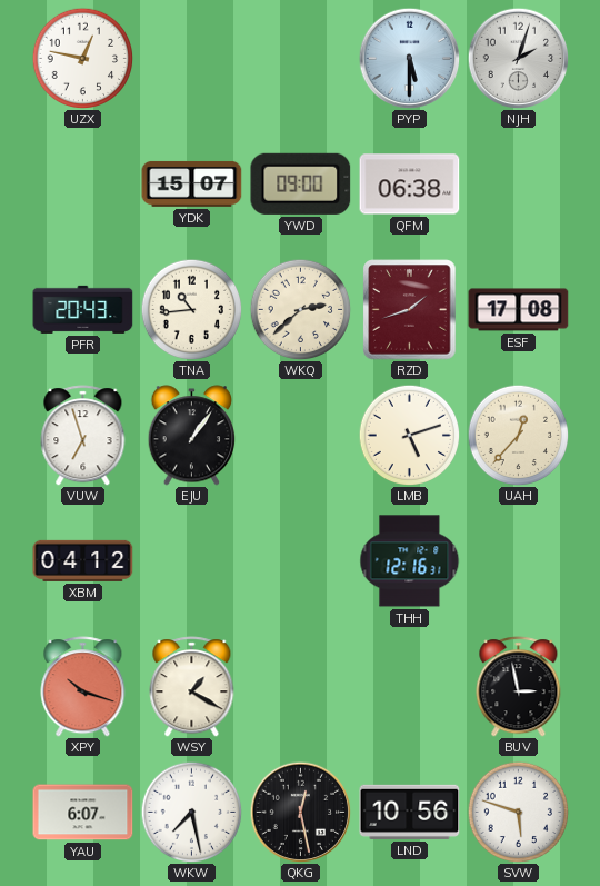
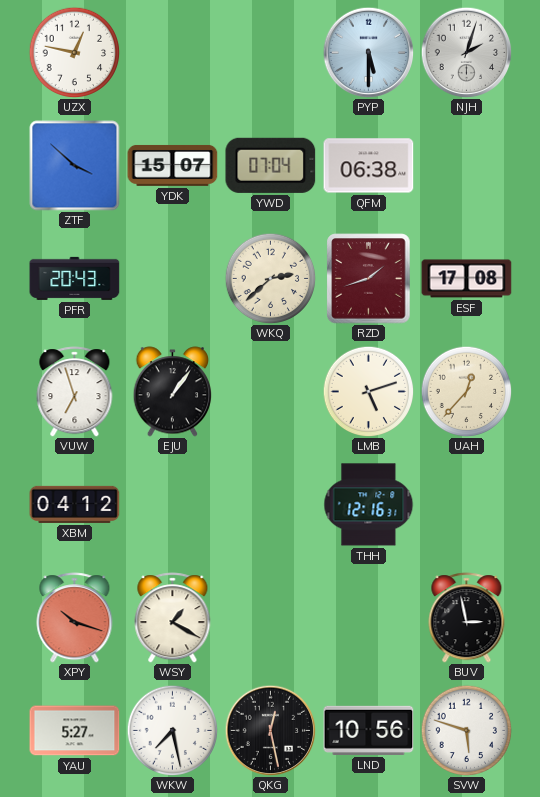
ZTF: none -> 3:52 (75, 166)
YWD: 09:00 -> 07:04 (271, 165)
TNA: 10:44 -> none (191, 309)
YAU: 6:07 -> 5:27 (75, 731)
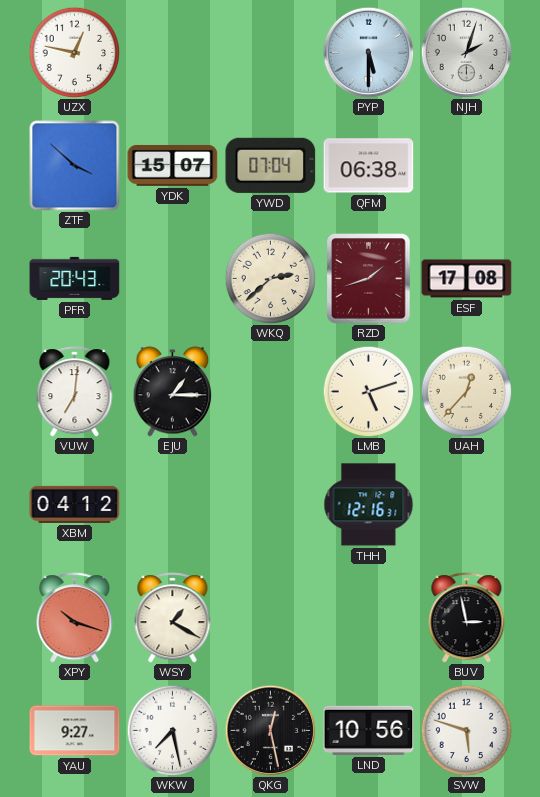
VUW: 6:57 -> 7:01 (75, 392)
EJU: 1:06 -> 1:15 (173, 392)
YAU: 5:27 -> 9:27 (75, 731)
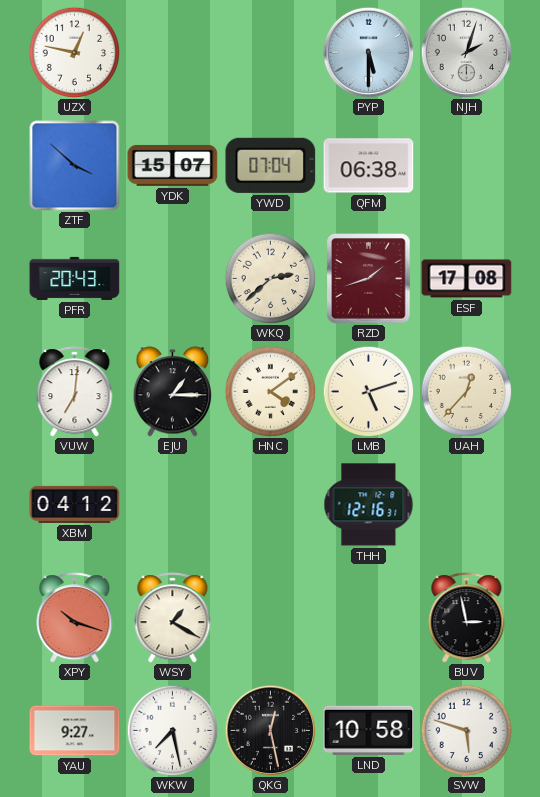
HNC: none -> 4:09 (270, 391)
LND: 10:56 -> 10:58 (369, 730)
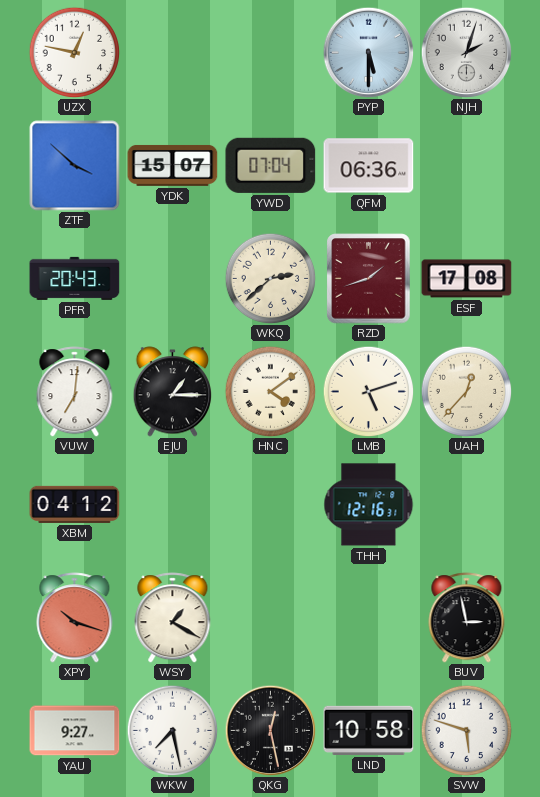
QFM: 06:38 -> 06:36 (369, 166)
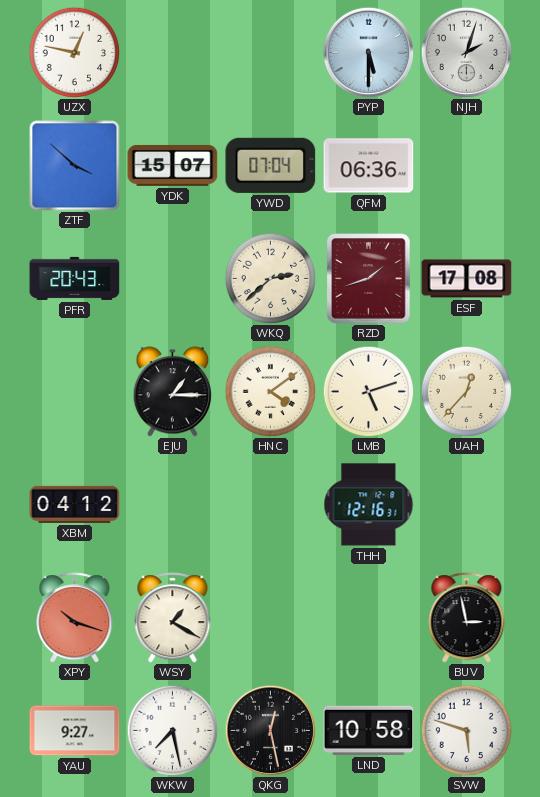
VUW: 7:01 -> none (75, 392)
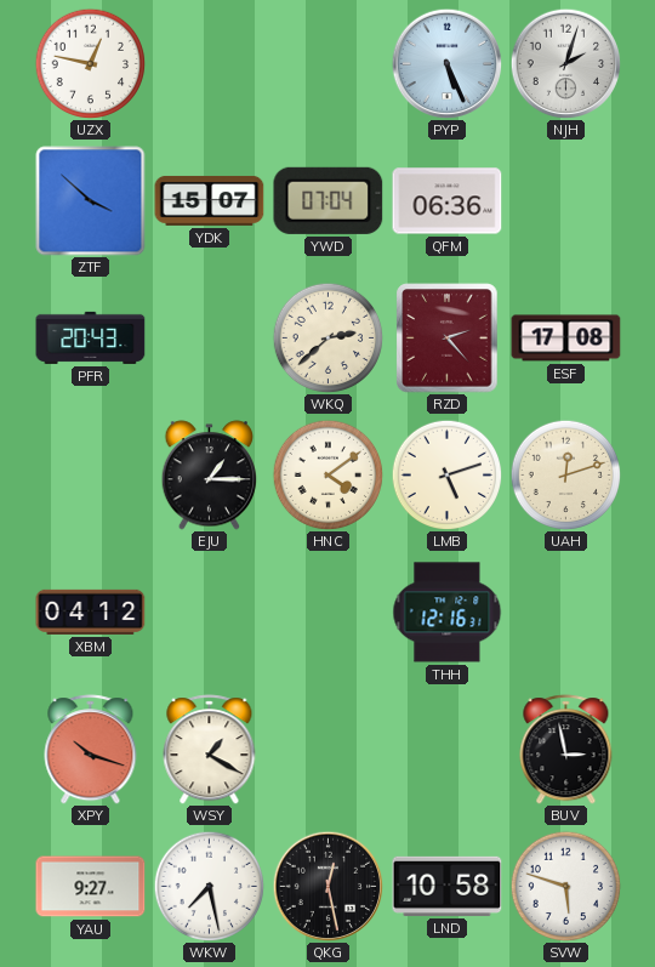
PYP: 5:30 -> 5:26 (446, 63)
RZD: 1:42 -> 2:23 (448, 339)
UAH: 12:37 -> 12:12 (565, 474)
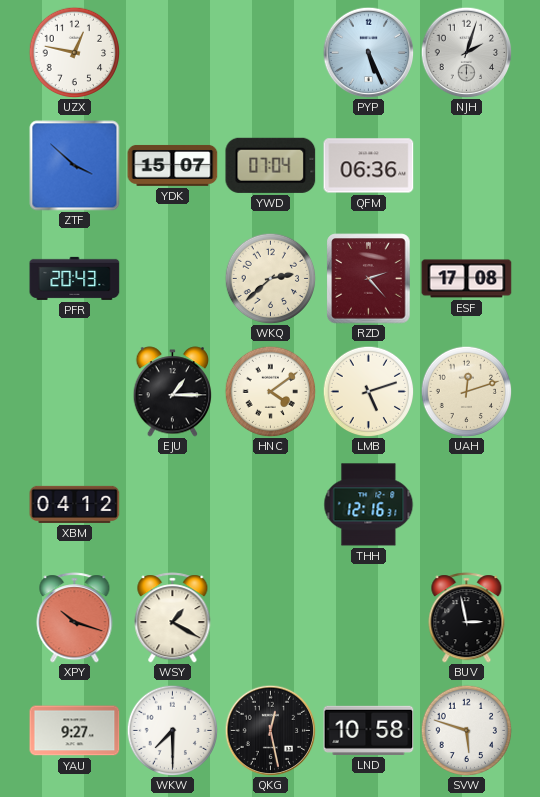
WKW: 7:28 -> 7:30 (172, 730)
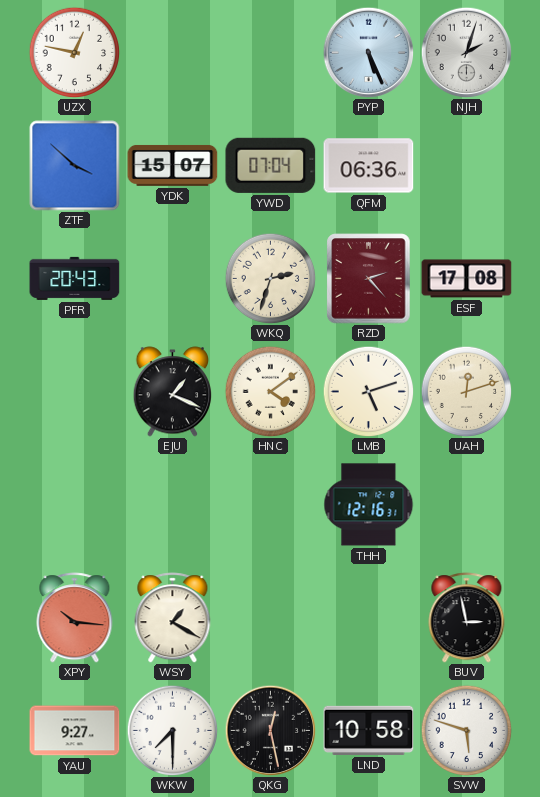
WKQ: 2:38 -> 2:33 (270, 278)
EJU: 1:15 -> 1:19 (173, 392)
XBM: 04:12 -> none (75, 504)
XPY: 10:18 -> 10:16 (75, 618)
